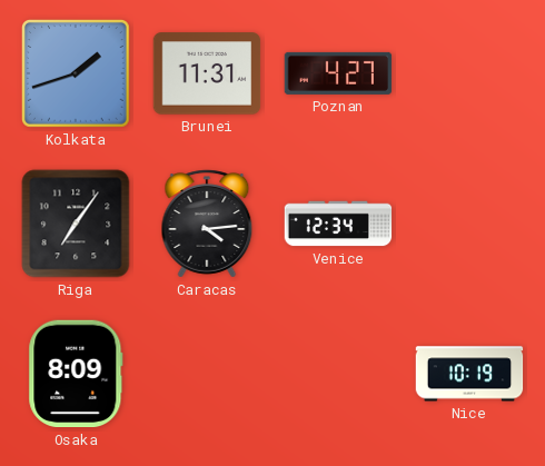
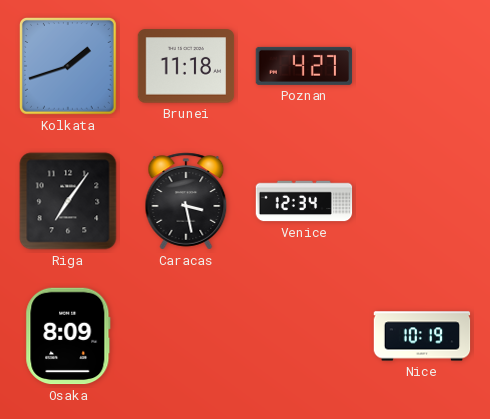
Brunei: 11:31 -> 11:18 (186, 66)
Caracas: 4:14 -> 3:28 (186, 201)
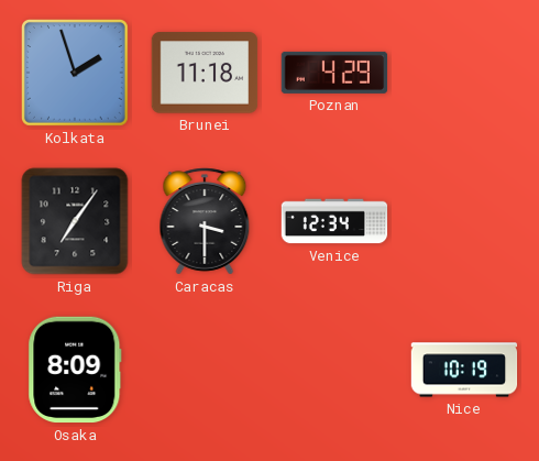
Kolkata: 1:42 -> 1:57 (75, 73)
Poznan: 4:27 -> 4:29 (334, 73)
Caracas: 3:28 -> 3:30 (205, 221)
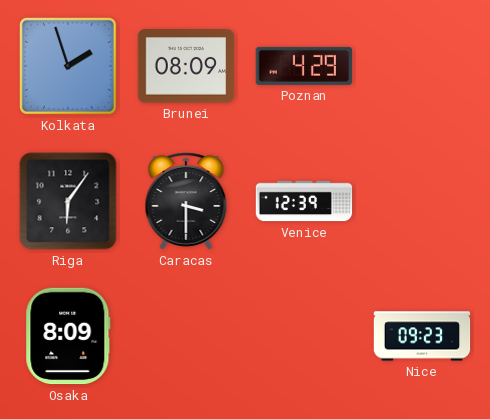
Brunei: 11:18 -> 08:09 (186, 66)
Riga: 7:06 -> 6:06 (68, 201)
Venice: 12:34 -> 12:39 (304, 201)
Nice: 10:19 -> 09:23 (422, 336)
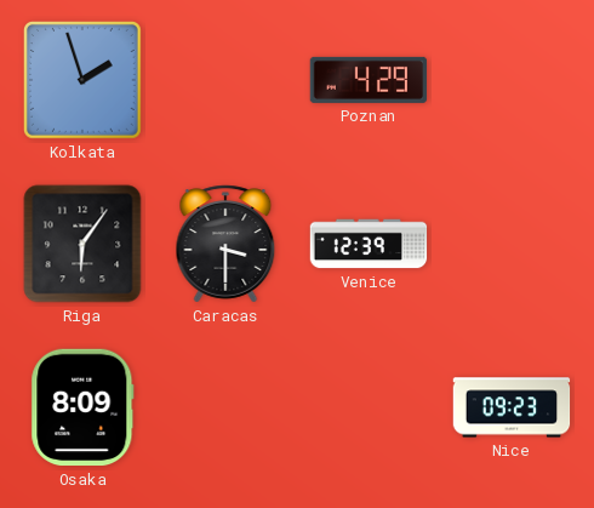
Brunei: 08:09 -> none (186, 66)
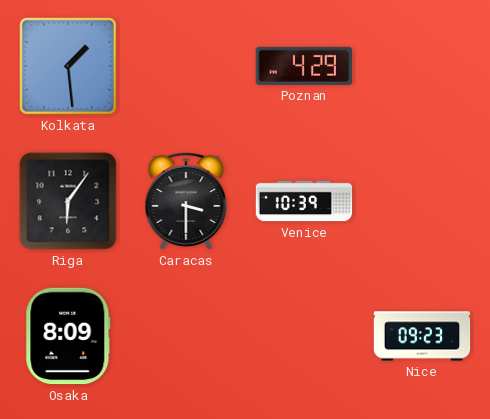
Kolkata: 1:57 -> 1:29 (68, 66)
Venice: 12:39 -> 10:39 (304, 201)
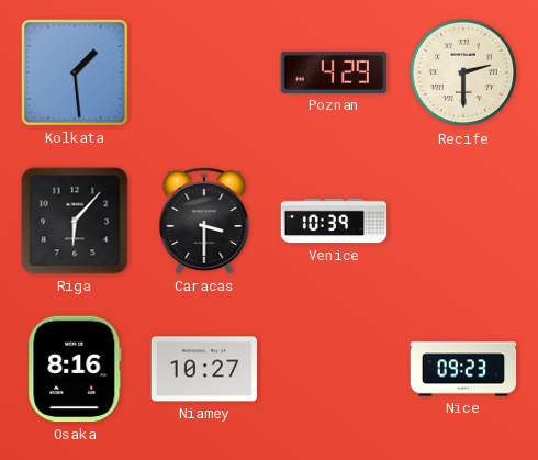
Recife: none -> 2:30 (463, 72)
Riga: 6:06 -> 6:07 (75, 221)
Osaka: 8:09 -> 8:16 (75, 369)
Niamey: none -> 10:27 (204, 369)
